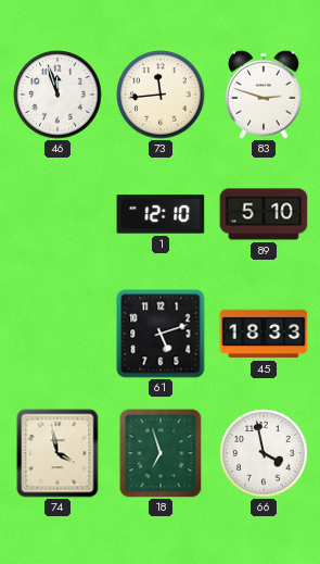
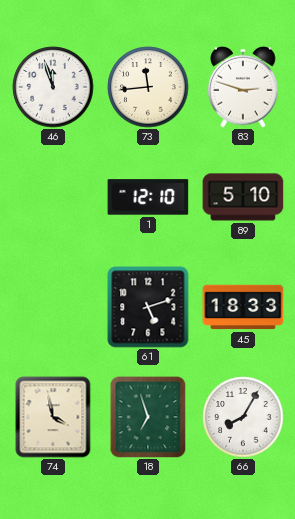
66: 3:58 -> 8:05 (243, 417)
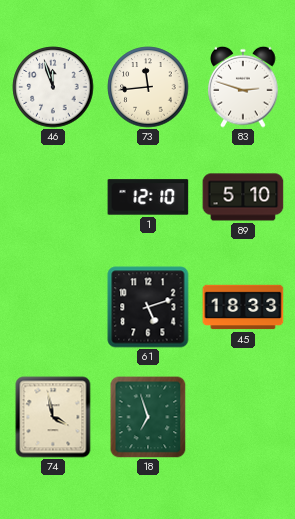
66: 8:05 -> none (243, 417)
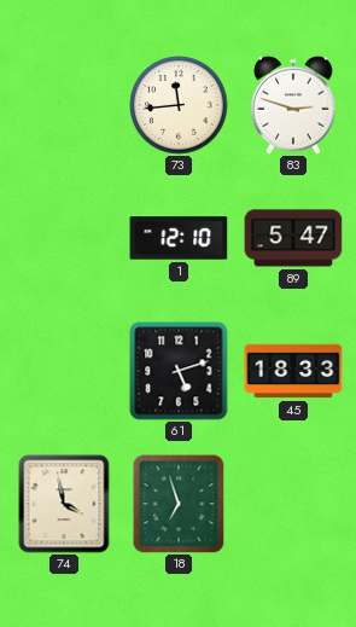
46: 11:57 -> none (53, 87)
89: 5:10 -> 5:47 (293, 238)
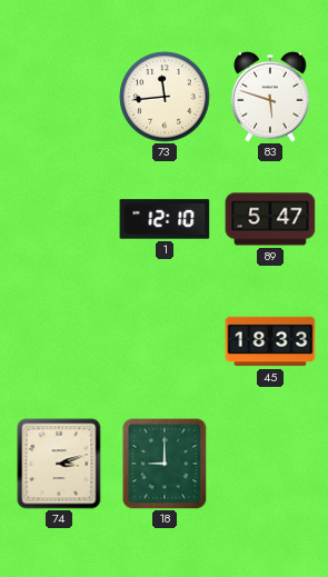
83: 2:48 -> 5:48 (270, 97)
61: 5:12 -> none (179, 371)
74: 3:58 -> 3:12 (59, 464)
18: 6:57 -> 9:00 (165, 464)
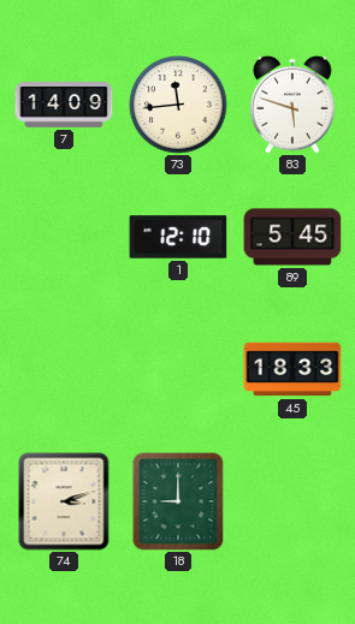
7: none -> 14:09 (64, 106)
89: 5:47 -> 5:45 (292, 237)
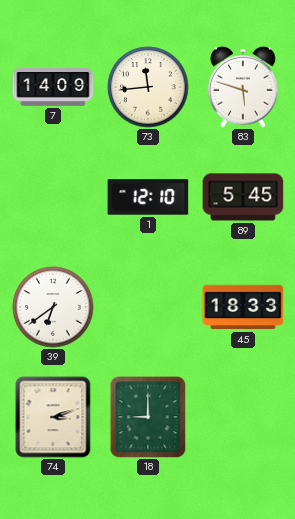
39: none -> 6:39 (53, 307)
